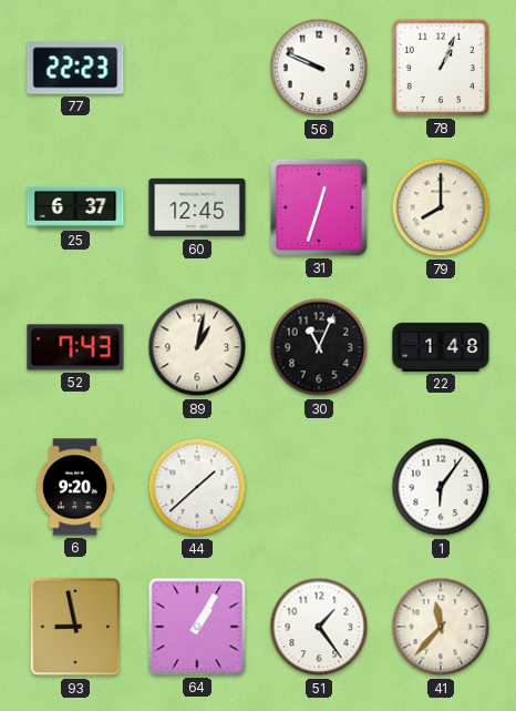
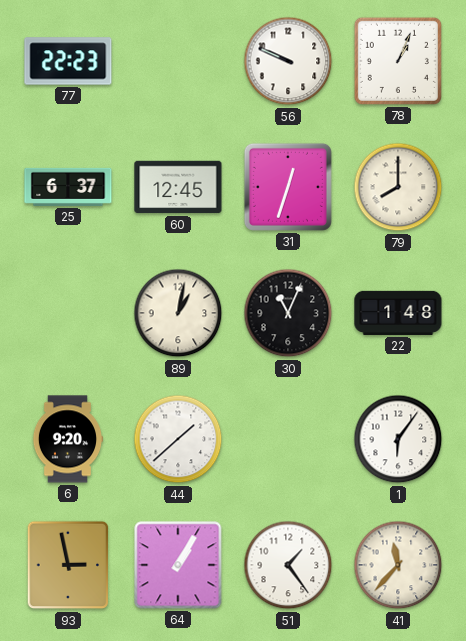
52: 7:43 -> none (75, 347)
93: 8:58 -> 2:58 (68, 565)
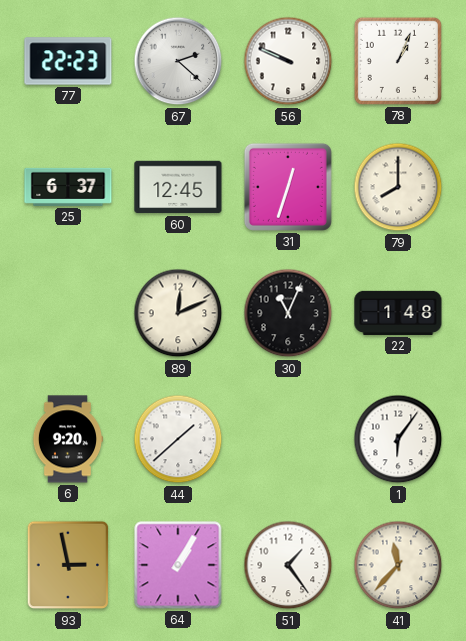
67: none -> 2:22 (178, 61)
89: 1:02 -> 12:11 (178, 313)
